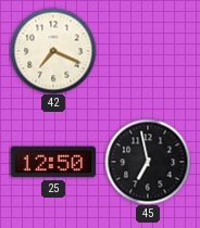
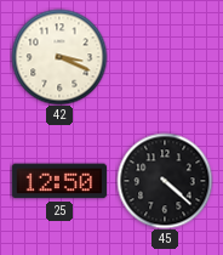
42: 7:19 -> 3:19 (59, 57)
45: 6:58 -> 4:22 (165, 181)
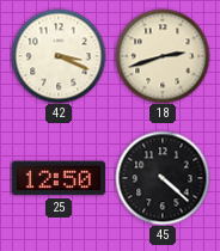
18: none -> 2:42 (163, 56)
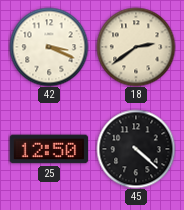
18: 2:42 -> 2:39 (136, 47)
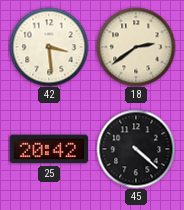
42: 3:19 -> 3:29 (49, 47)
25: 12:50 -> 20:42 (48, 149)
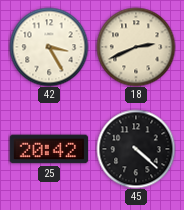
42: 3:29 -> 3:25 (49, 47)
18: 2:39 -> 2:41 (136, 47)
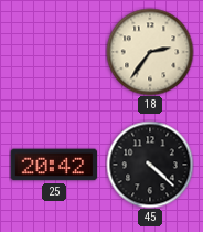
42: 3:25 -> none (49, 47)
18: 2:41 -> 2:36 (150, 52)
